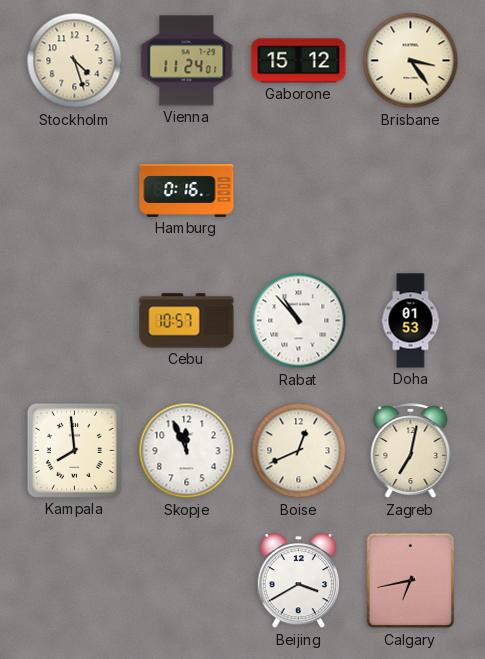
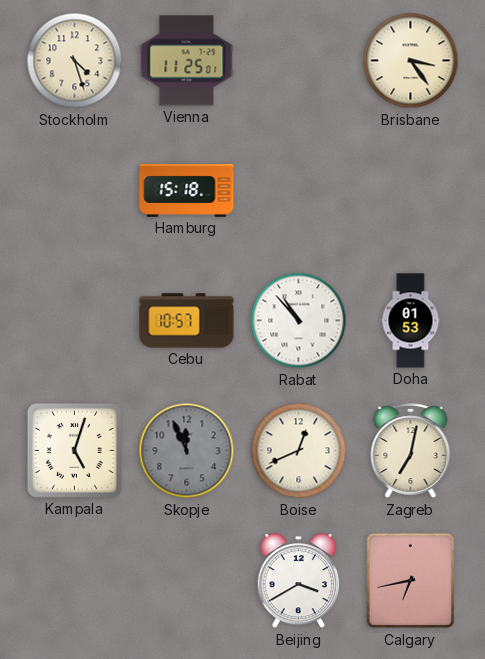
Vienna: 11:24 -> 11:25 (187, 61)
Gaborone: 15:12 -> none (299, 61)
Hamburg: 0:16 -> 15:18 (187, 190)
Kampala: 7:59 -> 5:03 (74, 450)
Skopje dial: white -> grey (187, 451)
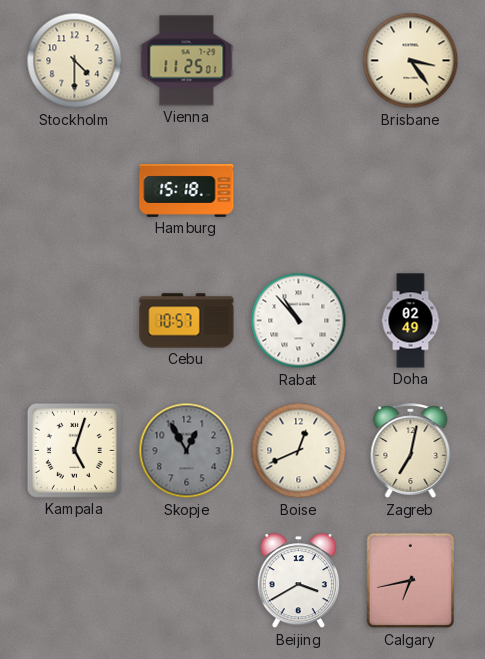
Stockholm: 4:27 -> 4:30 (75, 61)
Doha: 01:53 -> 02:49 (411, 321)
Skopje: 11:56 -> 12:55 (187, 451)
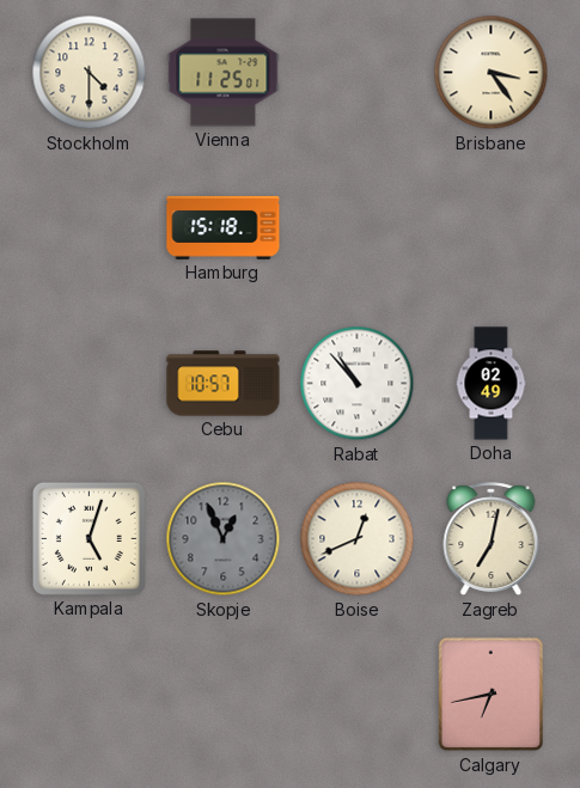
Skopje: 12:55 -> 12:56 (224, 539)
Beijing: 3:40 -> none (298, 581)
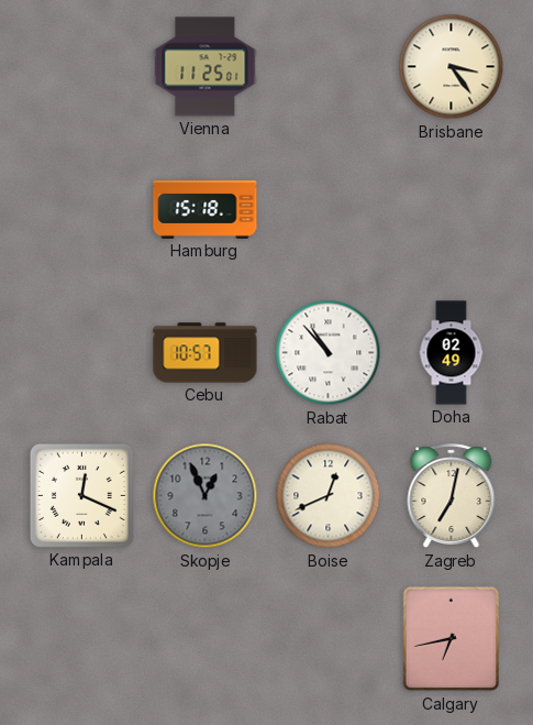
Stockholm: 4:30 -> none (90, 73)
Kampala: 5:03 -> 12:19 (81, 495)
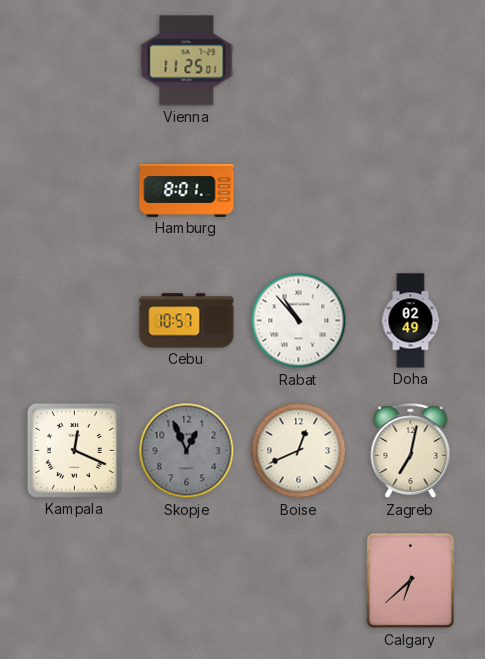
Brisbane: 3:24 -> none (452, 67)
Hamburg: 15:18 -> 8:01 (187, 190)
Calgary: 6:43 -> 6:38 (411, 581)
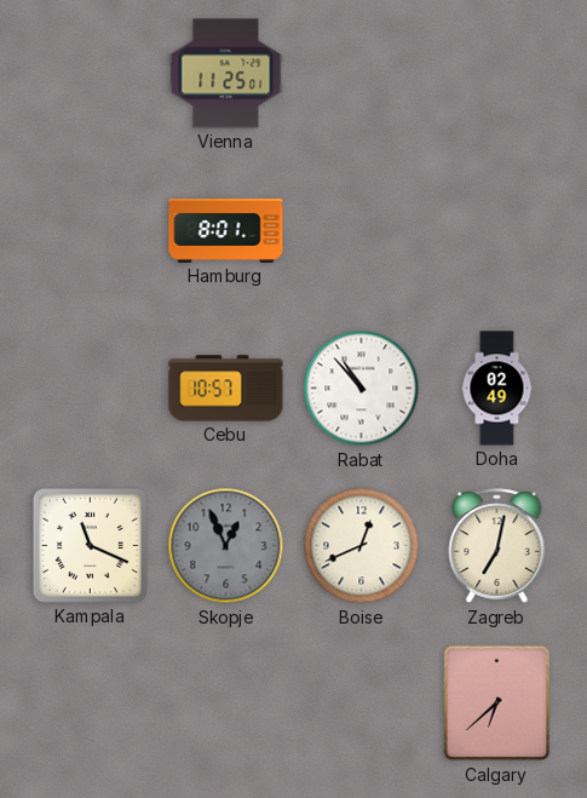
Kampala: 12:19 -> 11:19 (90, 545)
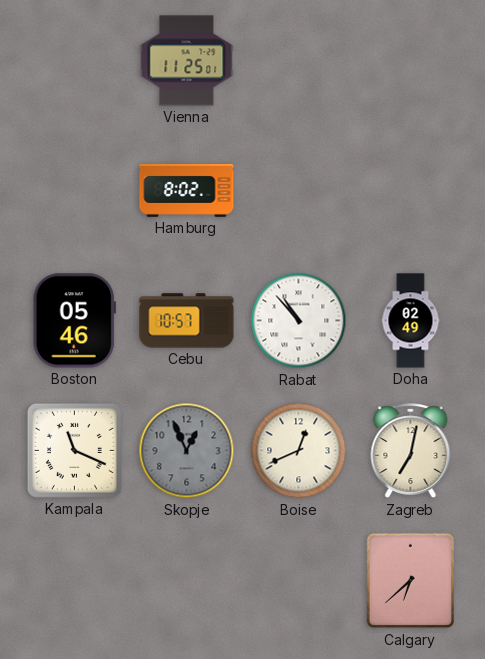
Hamburg: 8:01 -> 8:02 (187, 190)
Boston: none -> 05:46 (74, 321)
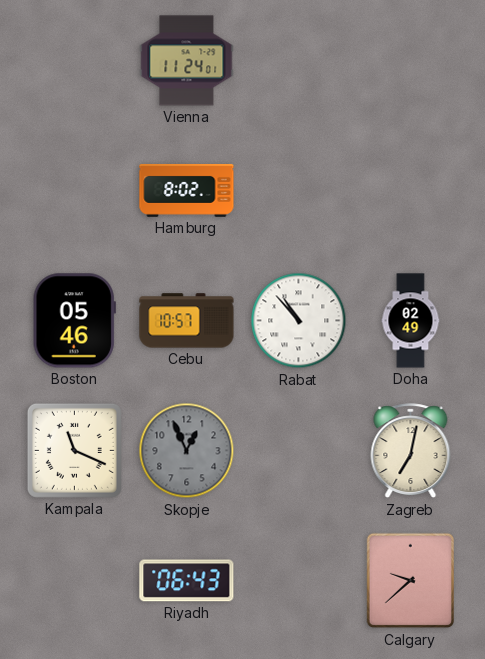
Vienna: 11:25 -> 11:24 (187, 61)
Boise: 12:41 -> none (299, 451)
Riyadh: none -> 06:43 (187, 581)
Calgary: 6:38 -> 9:38 (411, 581)
